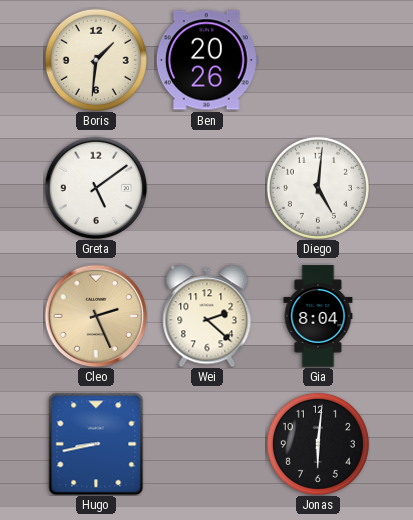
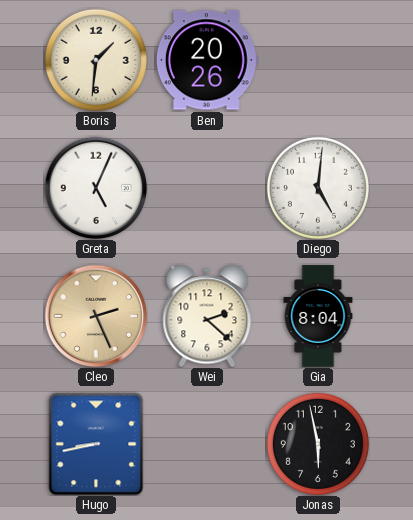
Greta: 5:09 -> 5:04 (96, 188)
Jonas: 6:01 -> 5:58 (318, 444)
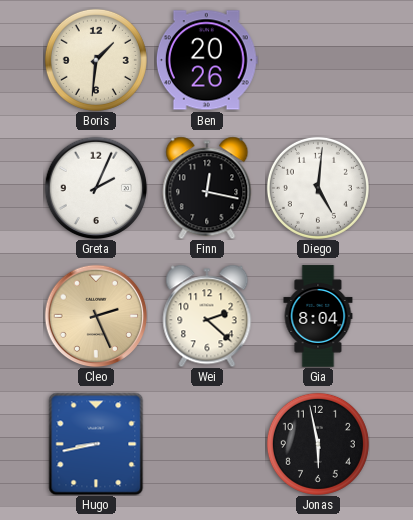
Greta: 5:04 -> 2:04 (96, 188)
Finn: none -> 12:17 (207, 188)
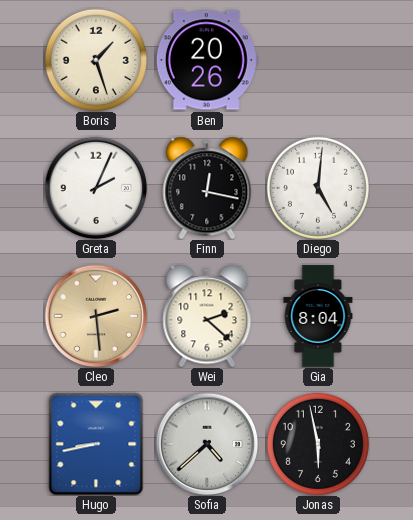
Boris: 1:31 -> 1:27 (96, 60)
Cleo: 2:26 -> 2:29 (96, 316)
Sofia: none -> 4:38 (207, 444)
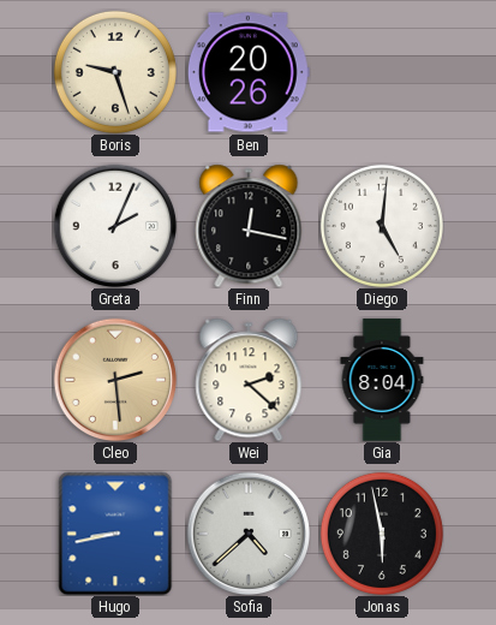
Boris: 1:27 -> 9:27 (115, 72)
